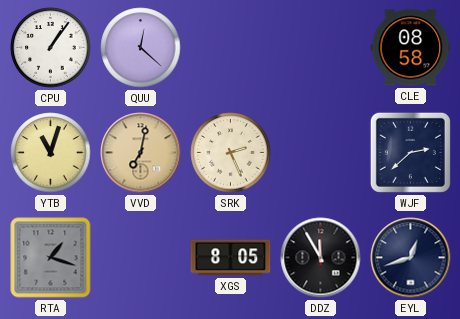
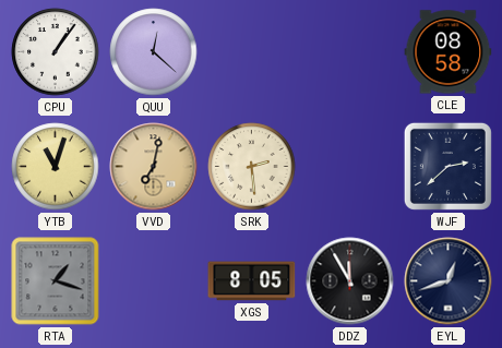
SRK: 2:26 -> 2:29 (252, 167)
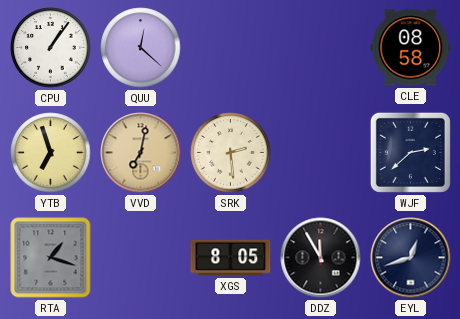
YTB: 11:03 -> 6:57 (51, 153)
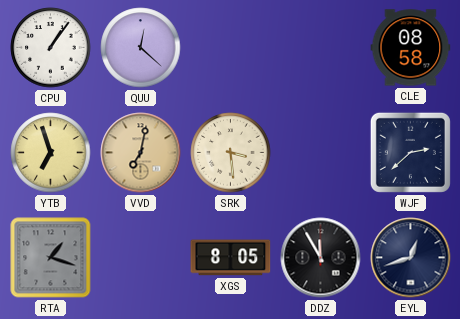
SRK: 2:29 -> 3:29 (231, 153)
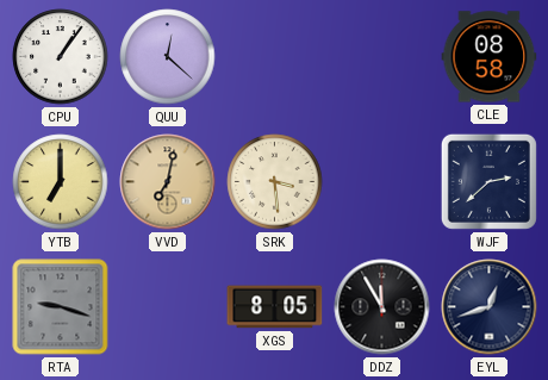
YTB: 6:57 -> 7:00 (61, 182)
RTA: 1:18 -> 9:18 (61, 307)
